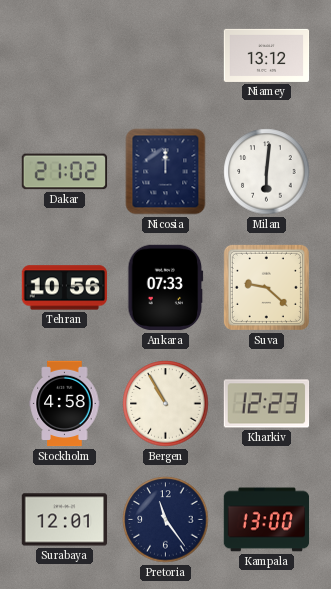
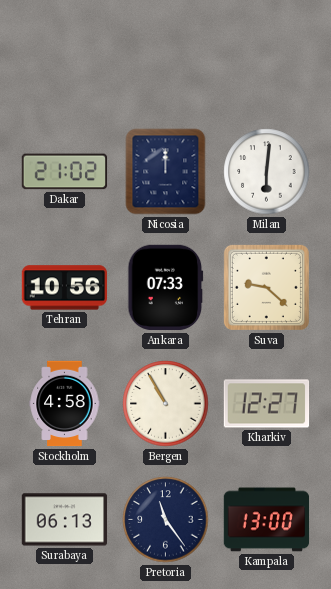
Niamey: 13:12 -> none (267, 55)
Kharkiv: 12:23 -> 12:27 (267, 404)
Surabaya: 12:01 -> 06:13 (65, 520)
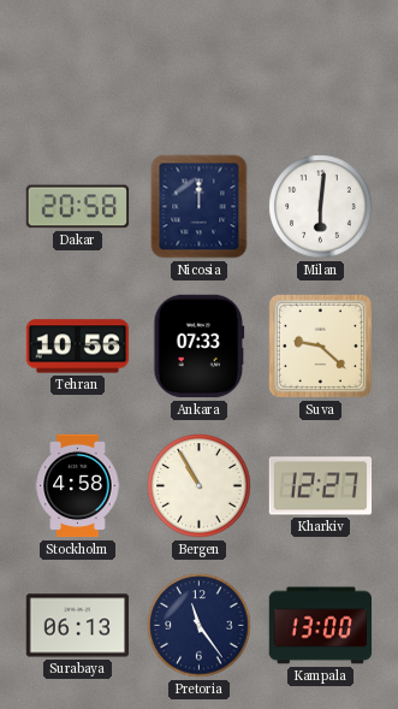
Dakar: 21:02 -> 20:58 (78, 207)
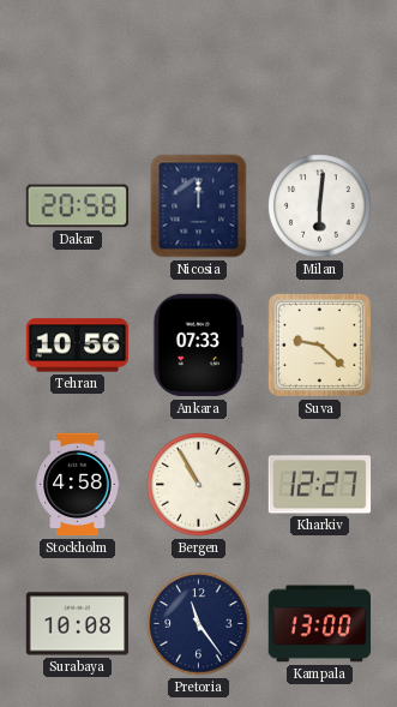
Surabaya: 06:13 -> 10:08 (78, 624)
